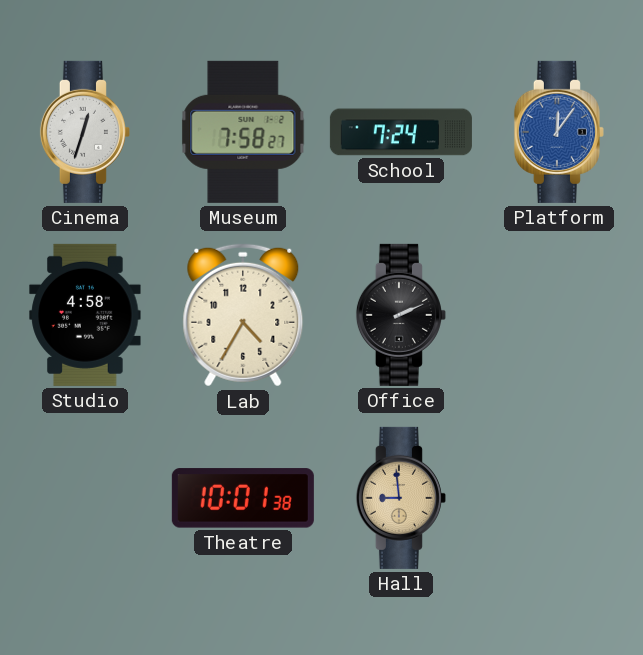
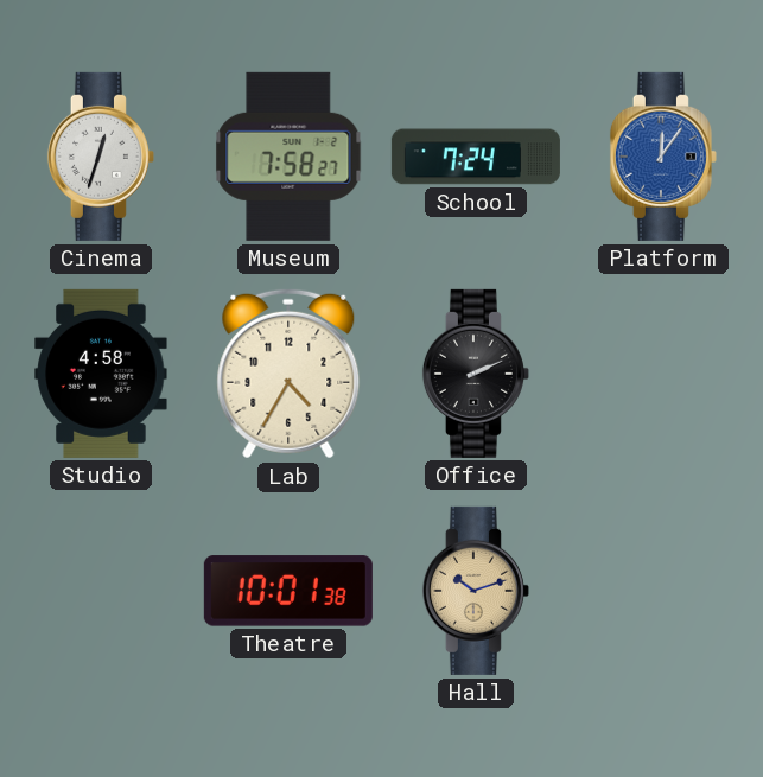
Hall: 8:59 -> 10:12 (476, 591)
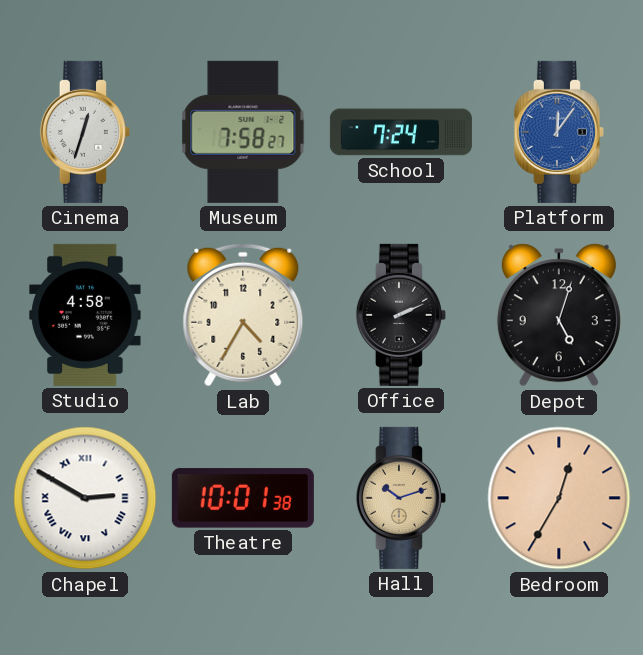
Depot: none -> 5:03 (559, 315)
Chapel: none -> 2:50 (85, 498)
Bedroom: none -> 12:35 (559, 498)
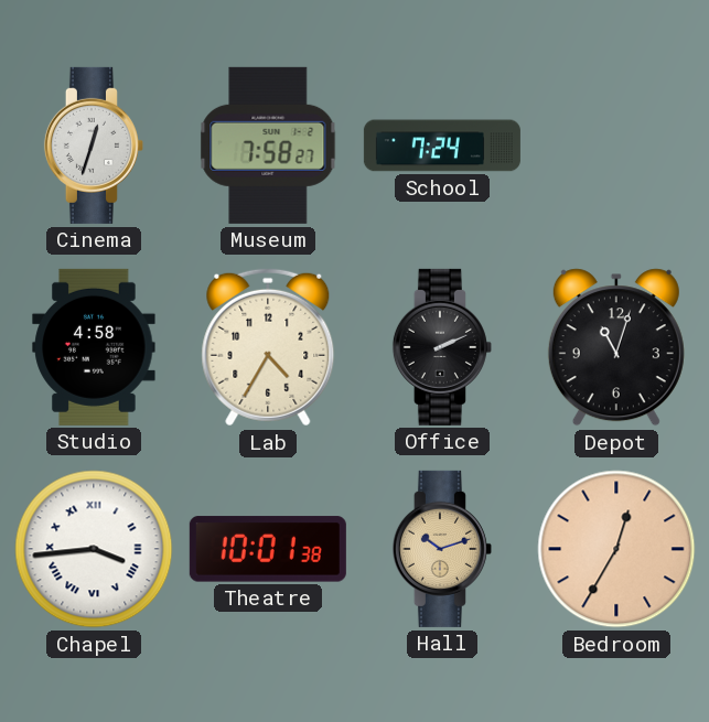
Platform: 12:06 -> none (559, 132)
Depot: 5:03 -> 11:03 (616, 347)
Chapel: 2:50 -> 3:44 (94, 549)
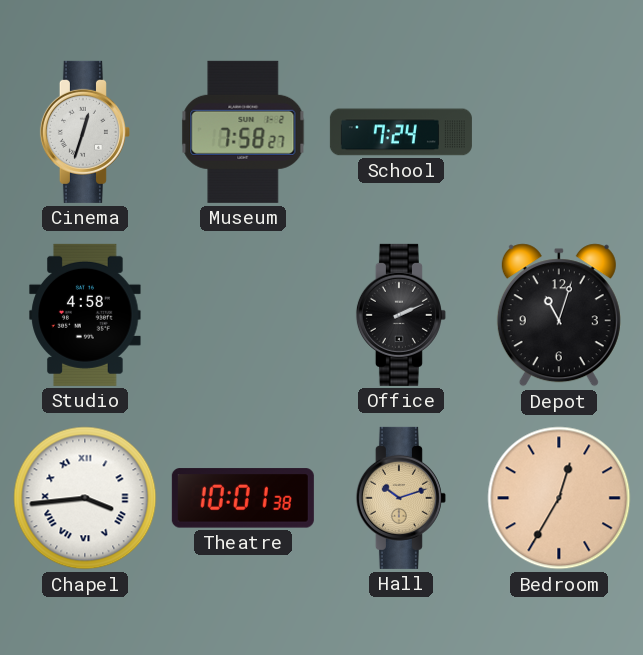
Lab: 4:35 -> none (268, 347)
